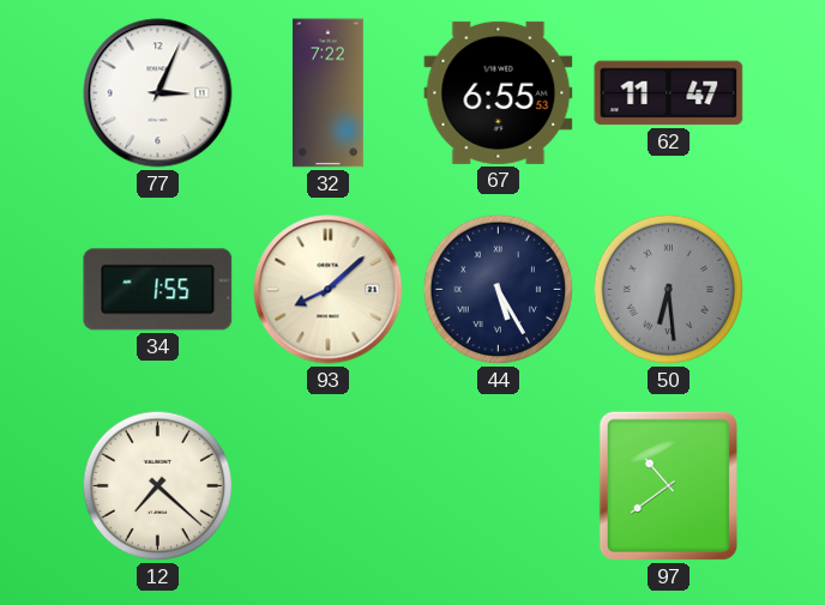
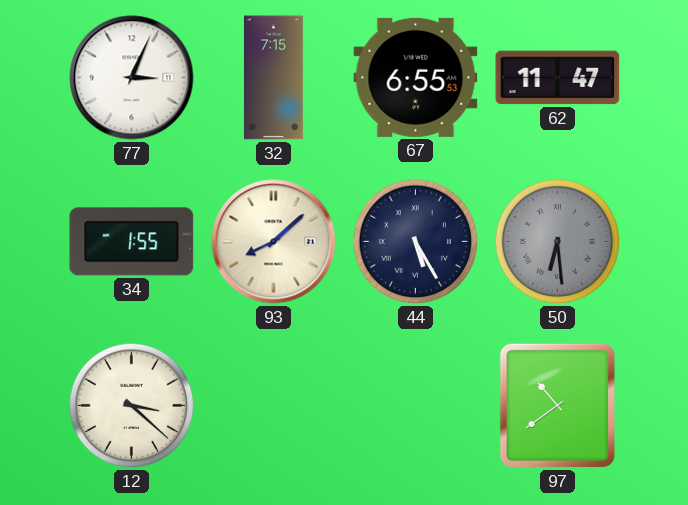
32: 7:22 -> 7:15 (273, 78)
12: 7:22 -> 3:22 (132, 406)
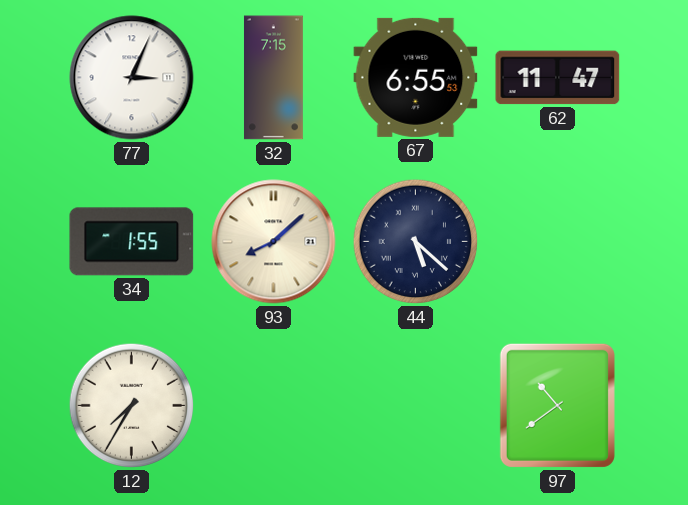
44: 5:25 -> 5:22 (416, 242)
50: 6:29 -> none (558, 242)
12: 3:22 -> 7:35 (132, 406)
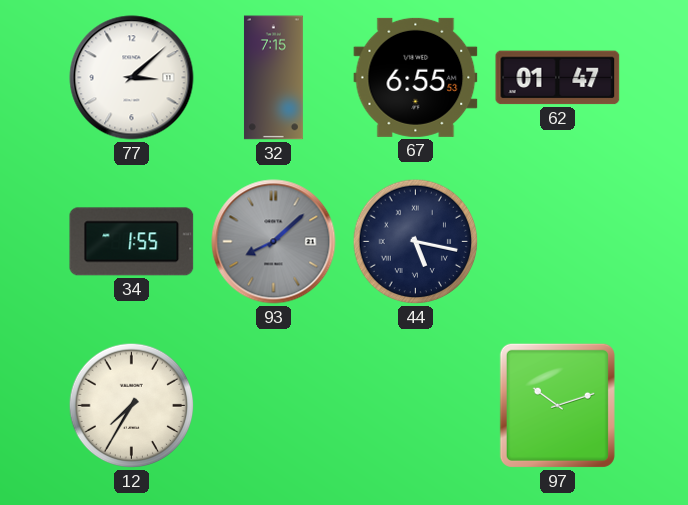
77: 3:04 -> 3:08 (132, 78)
62: 11:47 -> 01:47 (558, 78)
93 dial: cream -> grey (274, 242)
44: 5:22 -> 5:17 (416, 242)
97: 10:39 -> 10:12 (557, 405)
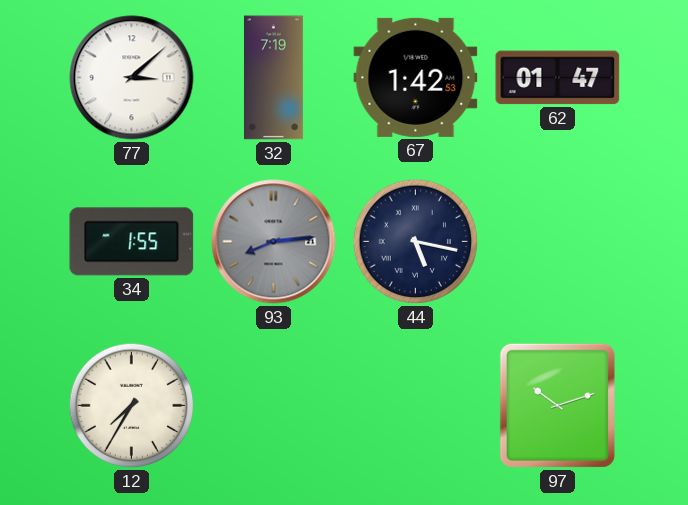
32: 7:15 -> 7:19 (273, 78)
67: 6:55 -> 1:42 (416, 77)
93: 8:08 -> 8:14 (274, 242)
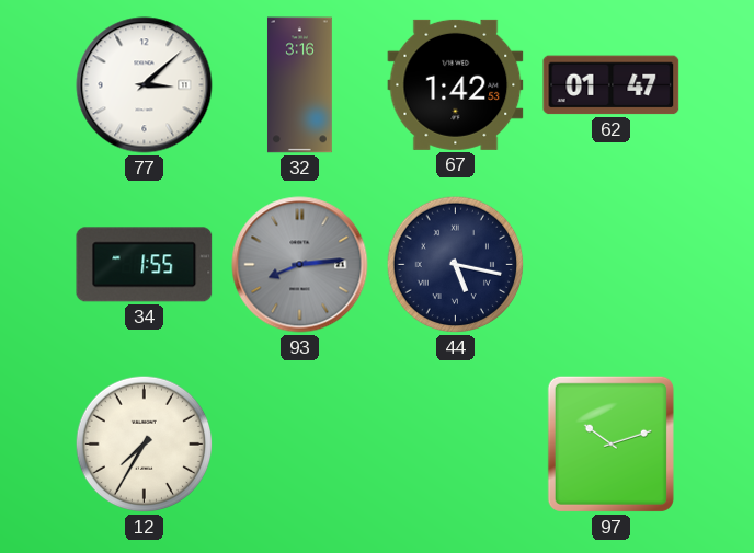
32: 7:19 -> 3:16 (299, 85)
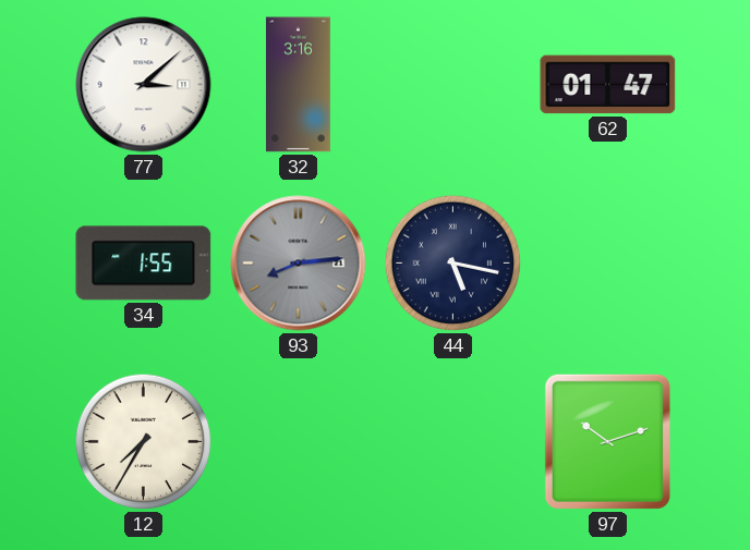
67: 1:42 -> none (456, 84)
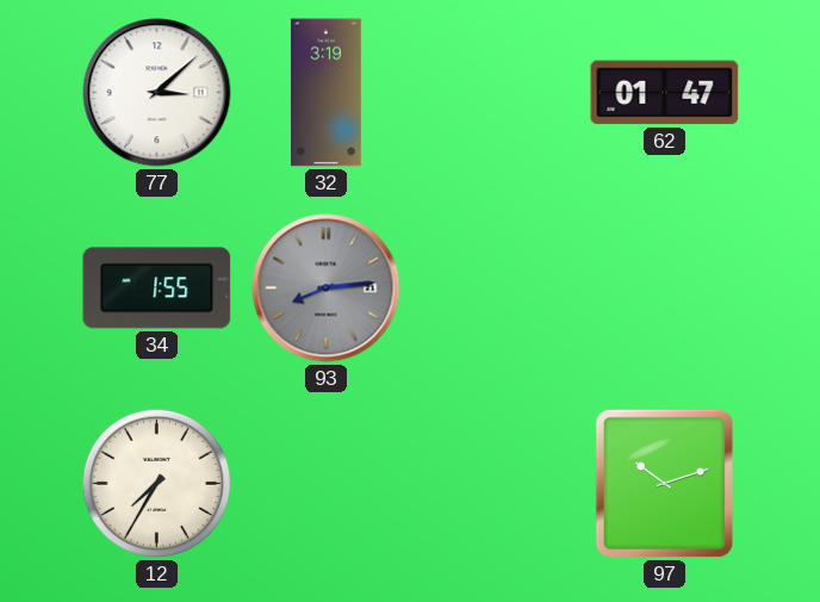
32: 3:16 -> 3:19 (325, 93)
44: 5:17 -> none (453, 264)
